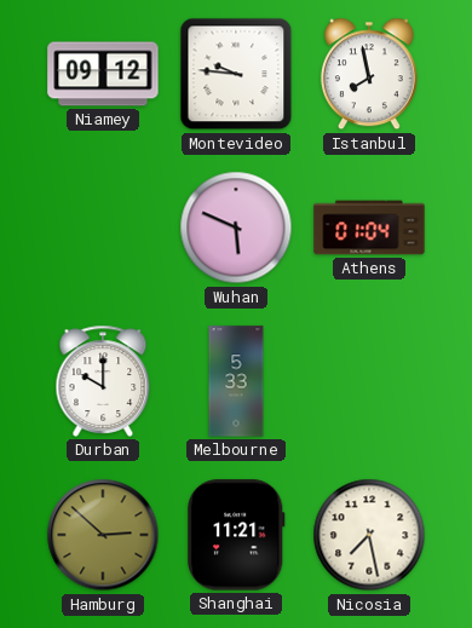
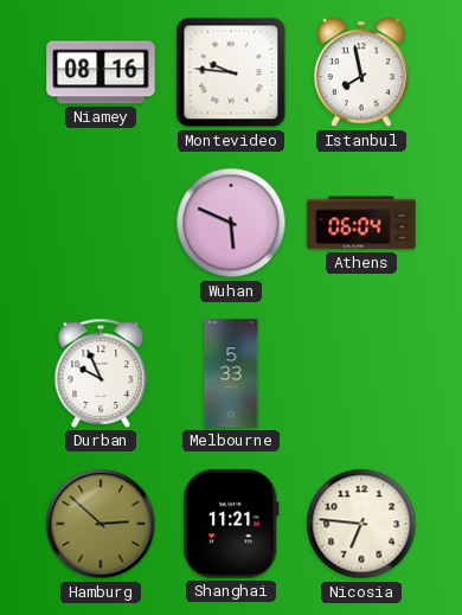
Niamey: 09:12 -> 08:16 (101, 72)
Athens: 01:04 -> 06:04 (361, 223)
Durban: 10:00 -> 9:56 (101, 373)
Nicosia: 7:28 -> 6:46 (361, 524)
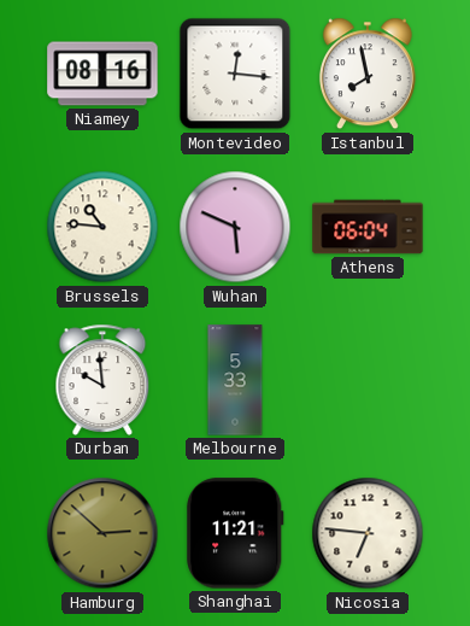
Montevideo: 9:46 -> 12:16 (235, 74)
Brussels: none -> 10:46 (102, 227)
Durban: 9:56 -> 9:59 (102, 380)
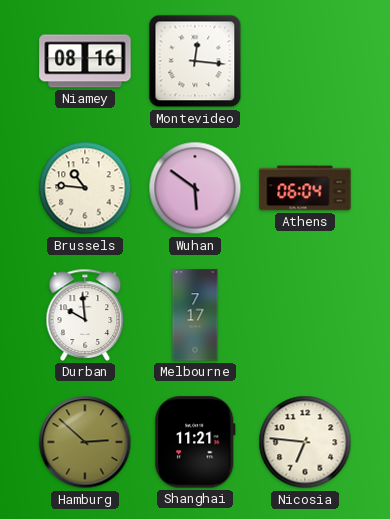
Istanbul: 7:58 -> none (368, 74)
Wuhan: 5:49 -> 5:51 (195, 188)
Melbourne: 5:33 -> 7:17 (195, 315)
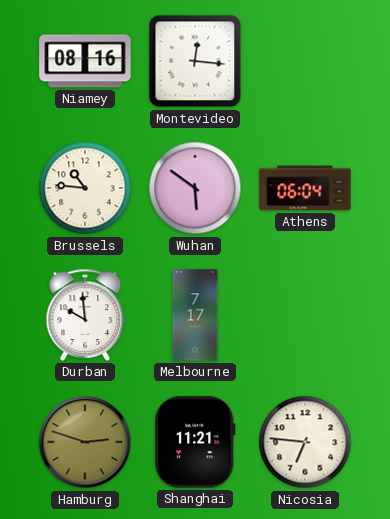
Hamburg: 2:52 -> 2:48 (85, 442)
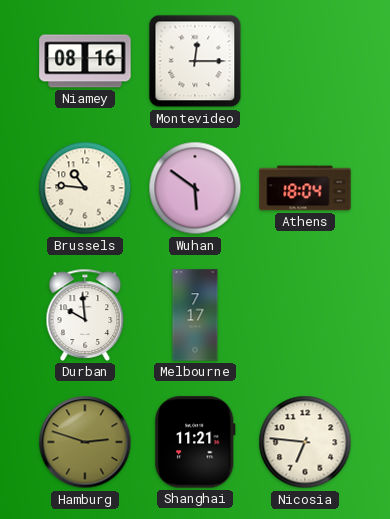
Montevideo: 12:16 -> 12:15 (195, 61)
Athens: 06:04 -> 18:04 (305, 188)
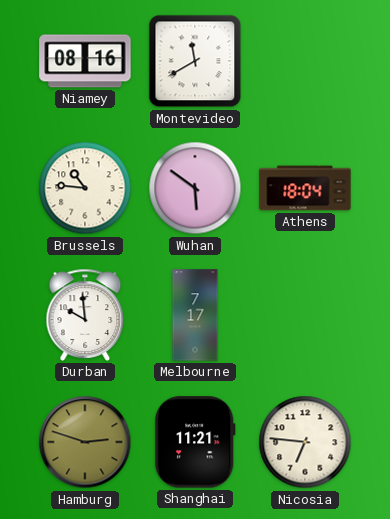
Montevideo: 12:15 -> 11:40 (195, 61)
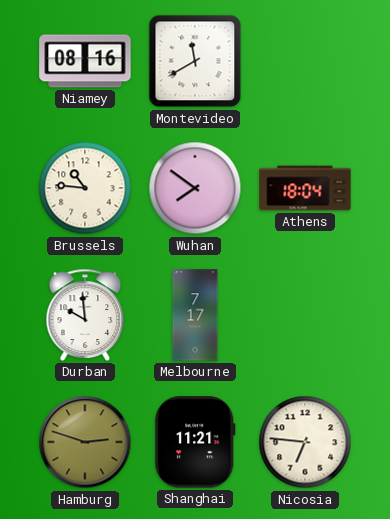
Wuhan: 5:51 -> 7:51 (195, 188)
